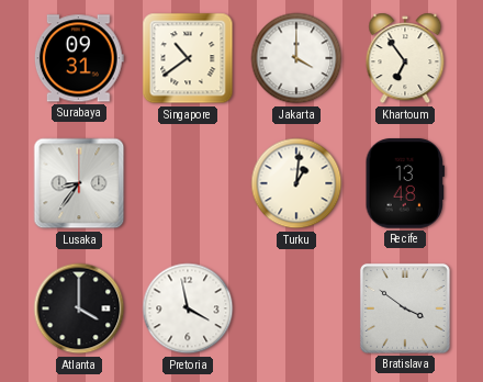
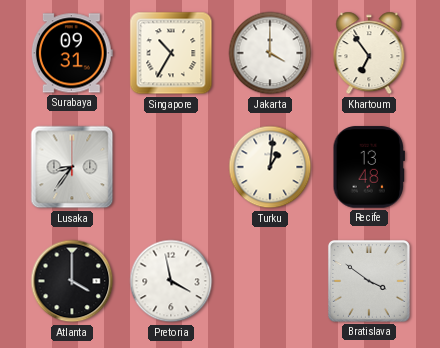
Singapore: 10:39 -> 10:35 (171, 53)
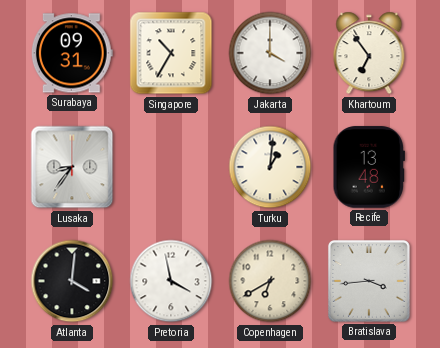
Atlanta: 4:00 -> 4:01 (72, 281)
Copenhagen: none -> 6:40 (270, 281)
Bratislava: 3:51 -> 3:44 (369, 281)
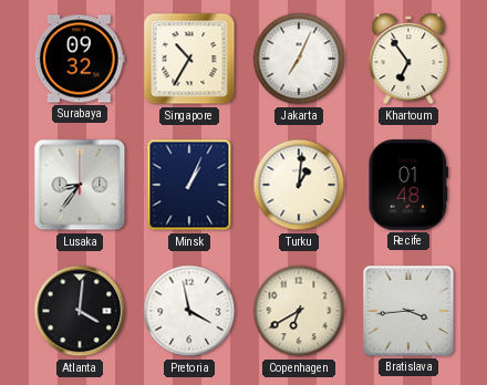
Surabaya: 09:31 -> 09:32 (80, 59)
Jakarta: 4:00 -> 7:04 (299, 59)
Minsk: none -> 1:04 (189, 185)
Recife: 13:48 -> 01:48 (407, 185)
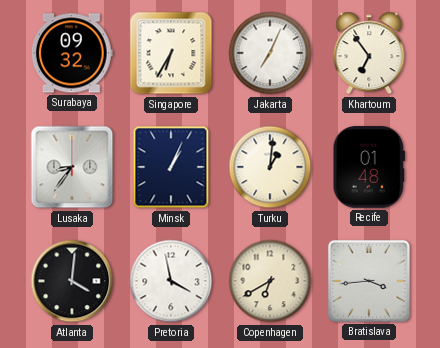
Singapore: 10:35 -> 6:35 (171, 53)
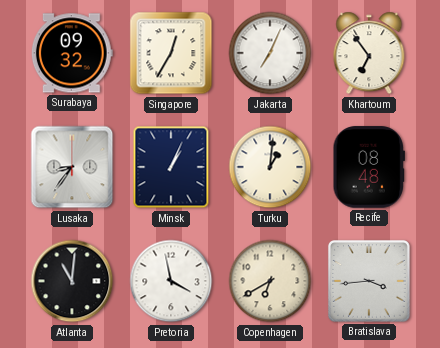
Singapore: 6:35 -> 12:35 (171, 53)
Recife: 01:48 -> 08:48 (368, 167)
Atlanta: 4:01 -> 11:01 (72, 281)
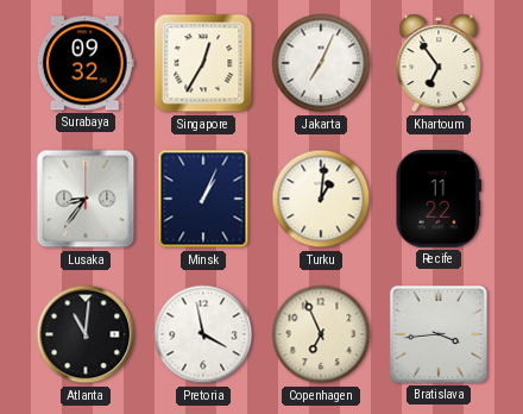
Recife: 08:48 -> 11:22 (437, 199)
Copenhagen: 6:40 -> 6:56 (321, 334)
